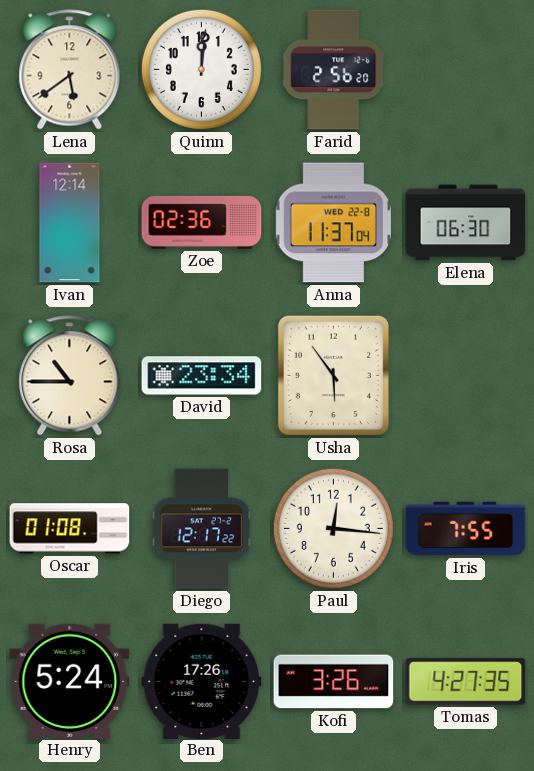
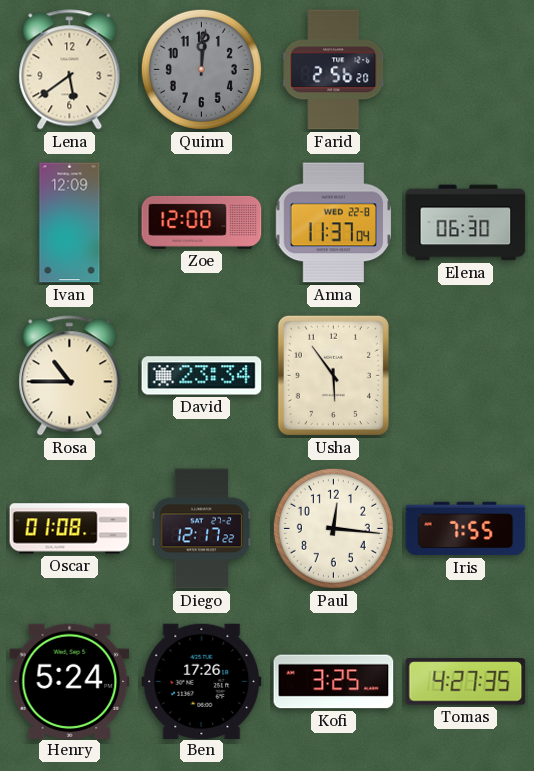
Quinn dial: white -> grey (201, 69)
Ivan: 12:14 -> 12:09 (70, 223)
Zoe: 02:36 -> 12:00 (202, 222)
Kofi: 3:26 -> 3:25 (334, 682)
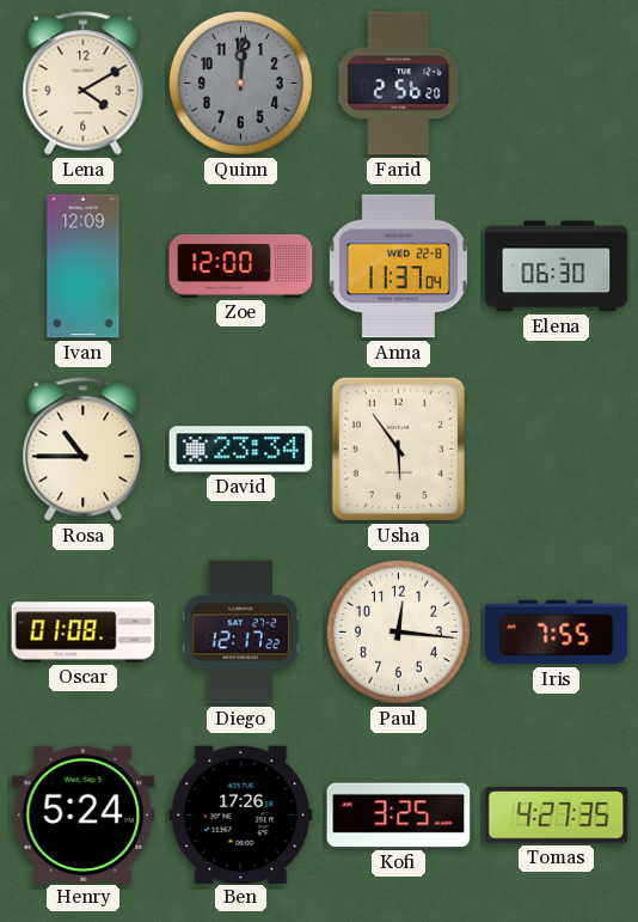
Lena: 5:39 -> 4:10 (84, 84)
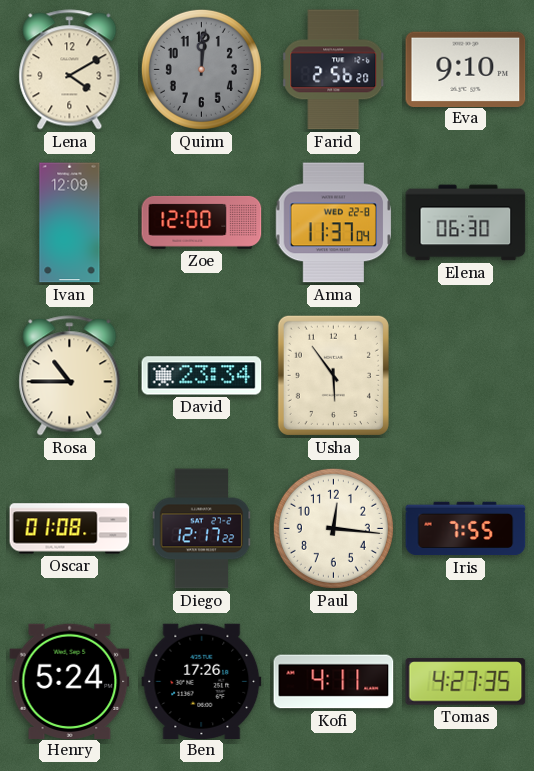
Eva: none -> 9:10 (466, 69)
Kofi: 3:25 -> 4:11 (334, 682)
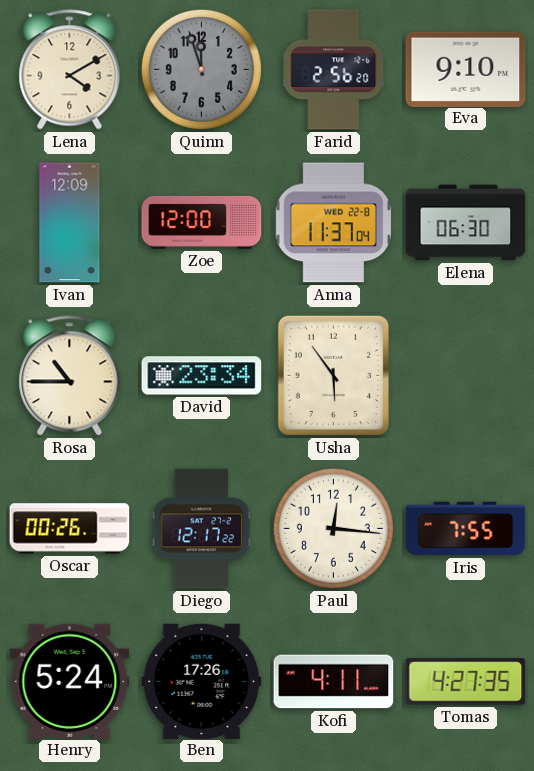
Quinn: 12:01 -> 11:57 (201, 69)
Oscar: 01:08 -> 00:26 (70, 529)
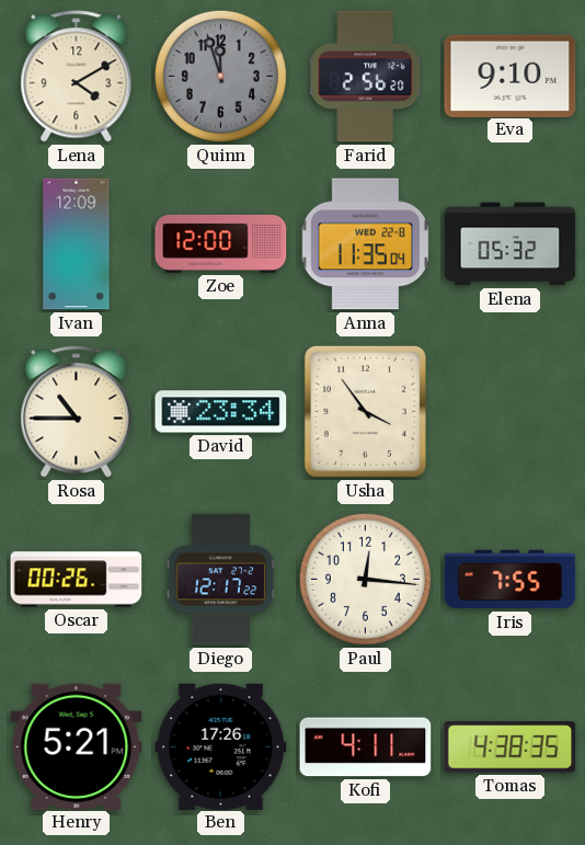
Anna: 11:37 -> 11:35 (366, 244)
Elena: 06:30 -> 05:32 (511, 244)
Usha: 5:54 -> 3:54 (365, 411)
Henry: 5:24 -> 5:21 (77, 746)
Tomas: 4:27 -> 4:38 (511, 747)
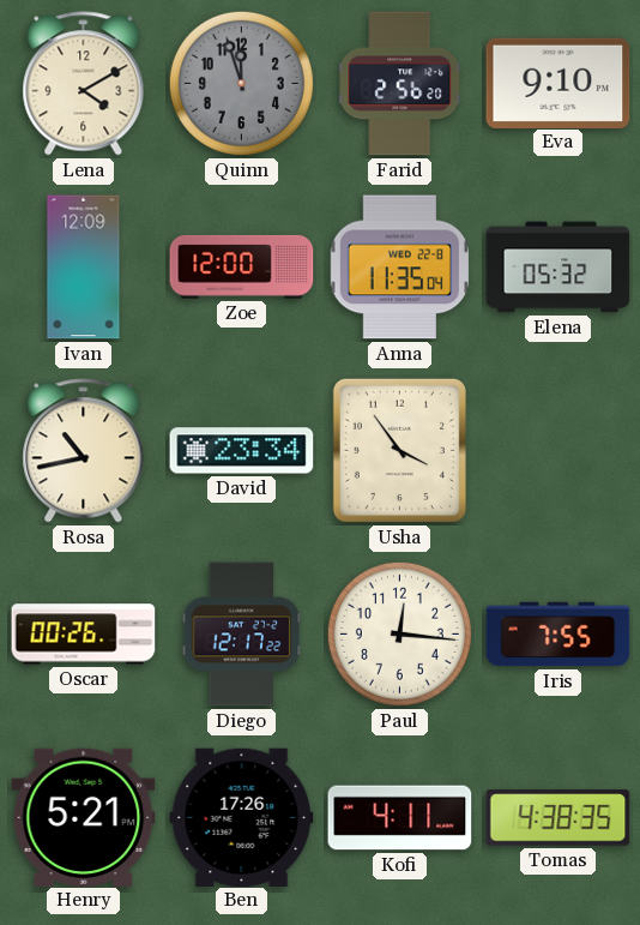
Rosa: 10:45 -> 10:43 (84, 451)
